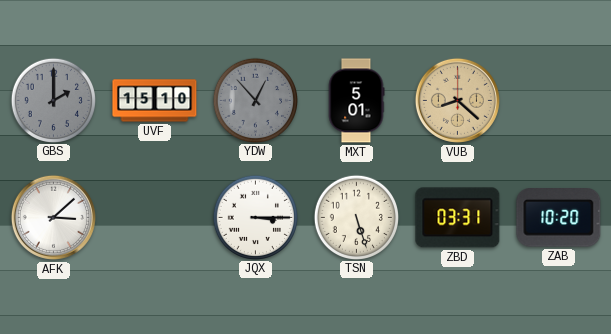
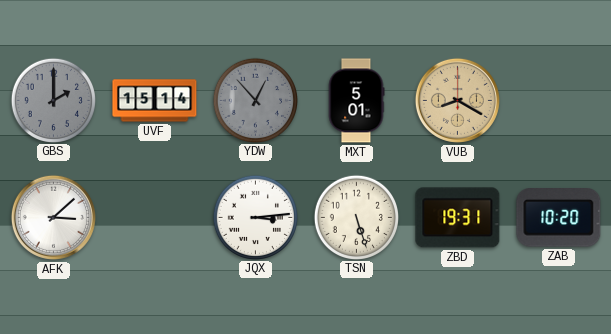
UVF: 15:10 -> 15:14 (155, 101)
VUB: 8:22 -> 8:20 (457, 100)
JQX: 3:15 -> 3:14 (255, 217)
ZBD: 03:31 -> 19:31 (458, 218)
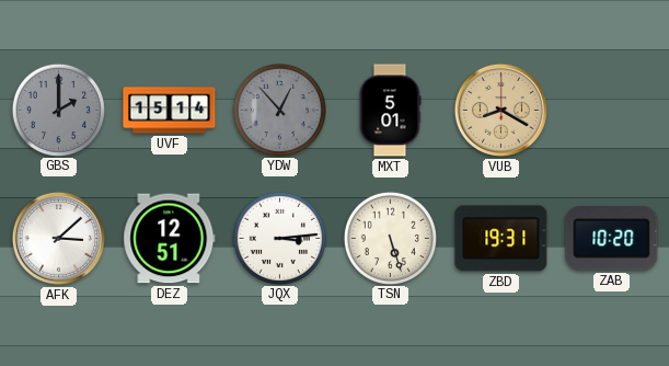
DEZ: none -> 12:51 (170, 239)
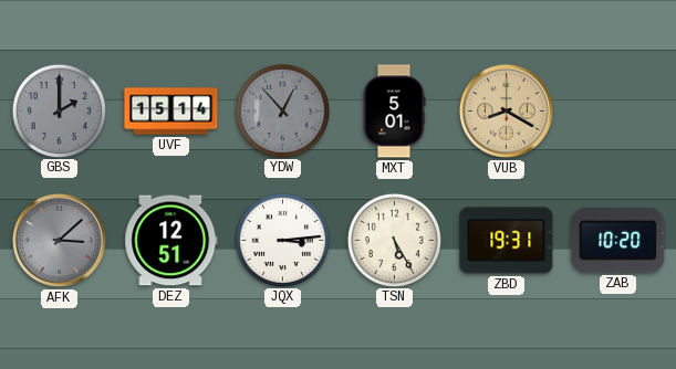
AFK dial: white -> grey (59, 240)
TSN: 5:27 -> 5:25 (394, 240)
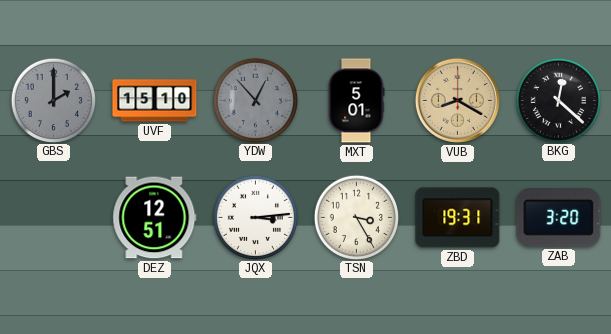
UVF: 15:14 -> 15:10 (155, 101)
BKG: none -> 12:22 (558, 100)
AFK: 3:08 -> none (59, 240)
TSN: 5:25 -> 3:25 (356, 217)
ZAB: 10:20 -> 3:20 (559, 218)
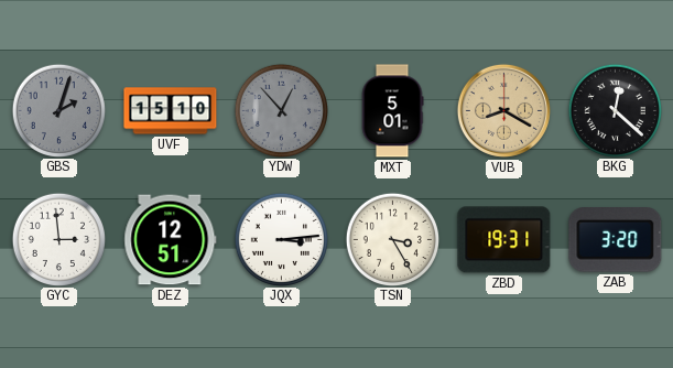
GBS: 2:00 -> 2:03 (58, 110)
GYC: none -> 2:59 (58, 239)
